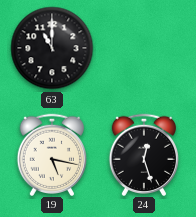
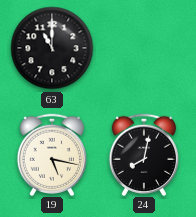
24: 12:27 -> 8:02 (143, 154)
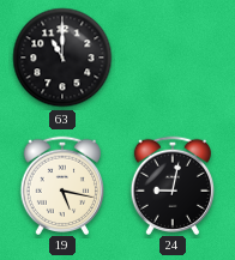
24: 8:02 -> 9:02 (171, 185)
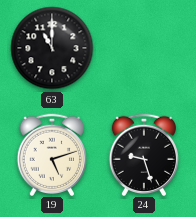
19: 5:17 -> 5:12 (51, 154)
24: 9:02 -> 9:27 (143, 154)
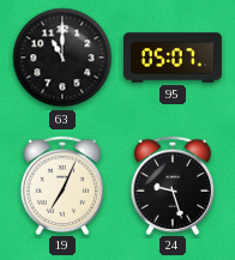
95: none -> 05:07 (173, 58)
19: 5:12 -> 7:04 (61, 185)
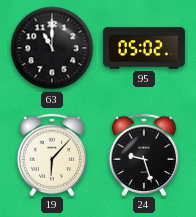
95: 05:07 -> 05:02 (144, 48)
19: 7:04 -> 6:07 (51, 154)
